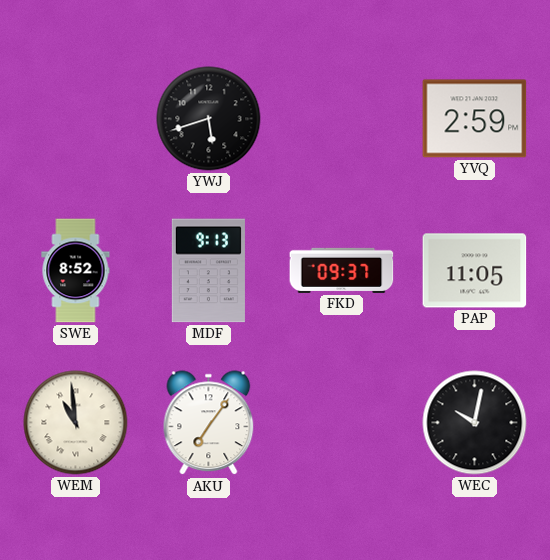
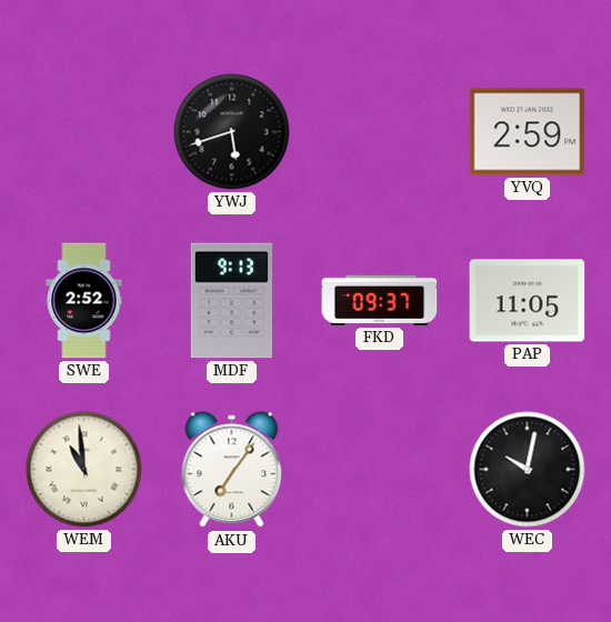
SWE: 8:52 -> 2:52 (84, 301)
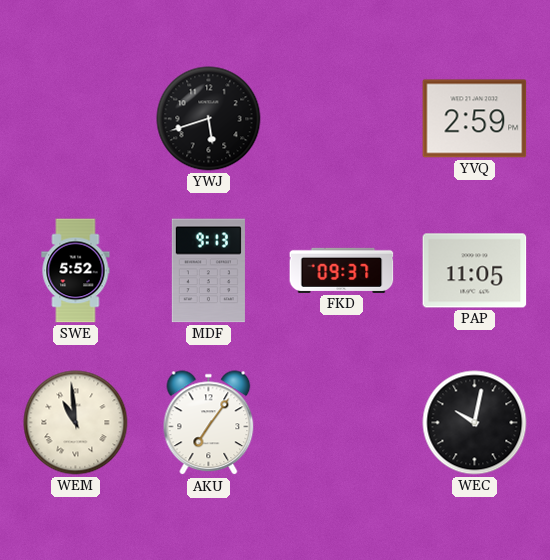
SWE: 2:52 -> 5:52 (76, 271)
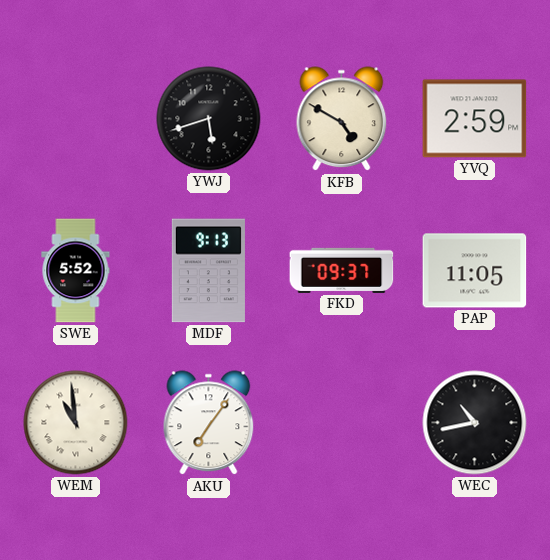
KFB: none -> 4:50 (342, 119)
WEC: 10:02 -> 10:43 (475, 423)
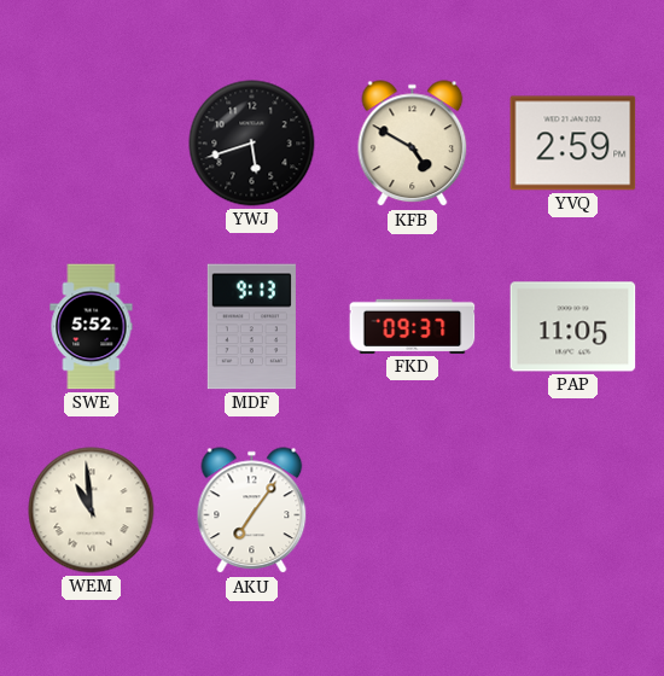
WEC: 10:43 -> none (475, 423)
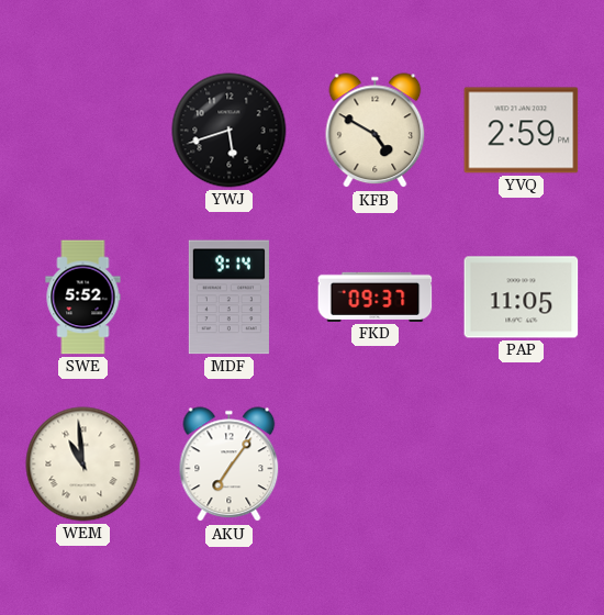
MDF: 9:13 -> 9:14 (228, 298)
